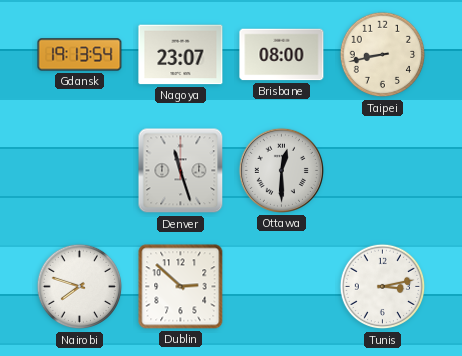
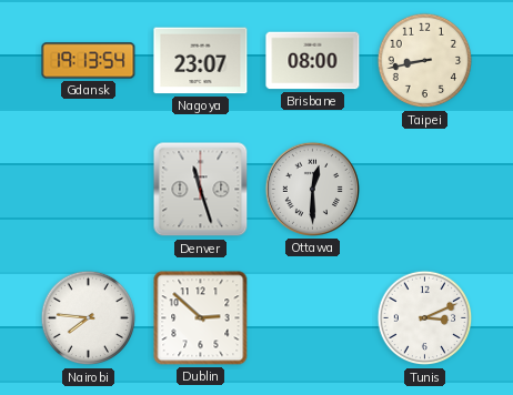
Nairobi: 7:48 -> 7:46 (89, 318)
Tunis: 3:13 -> 3:11 (425, 318)
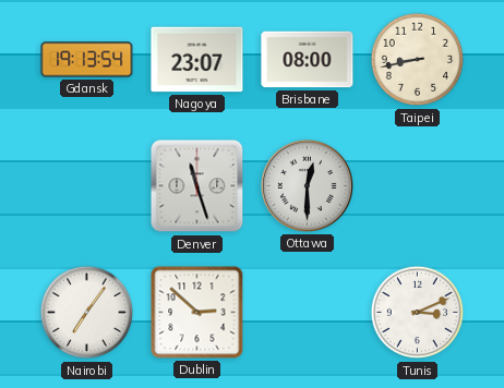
Nairobi: 7:46 -> 7:06 (87, 313)
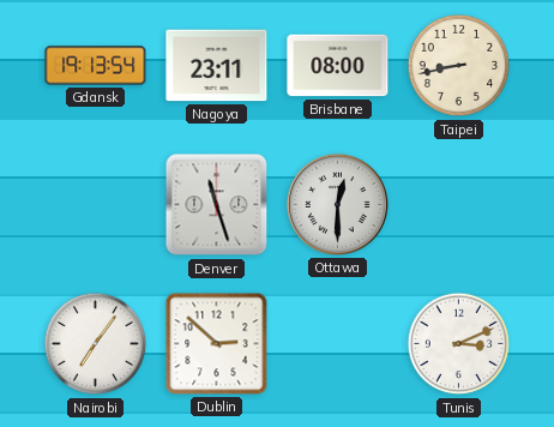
Nagoya: 23:07 -> 23:11 (217, 66)
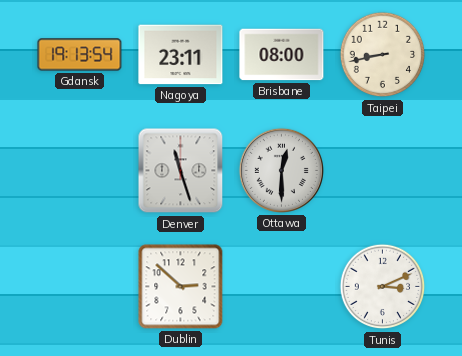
Nairobi: 7:06 -> none (96, 344)
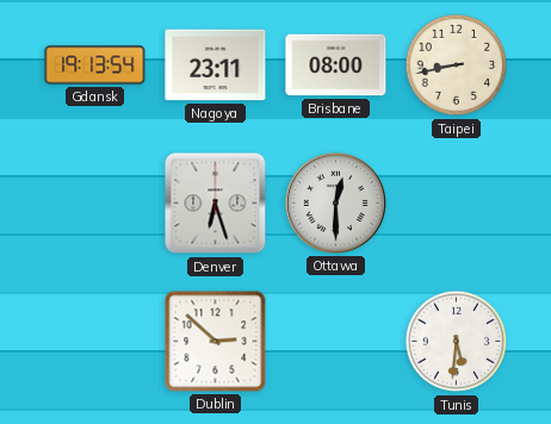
Denver: 11:27 -> 6:27 (216, 204)
Tunis: 3:11 -> 5:31 (457, 342)
